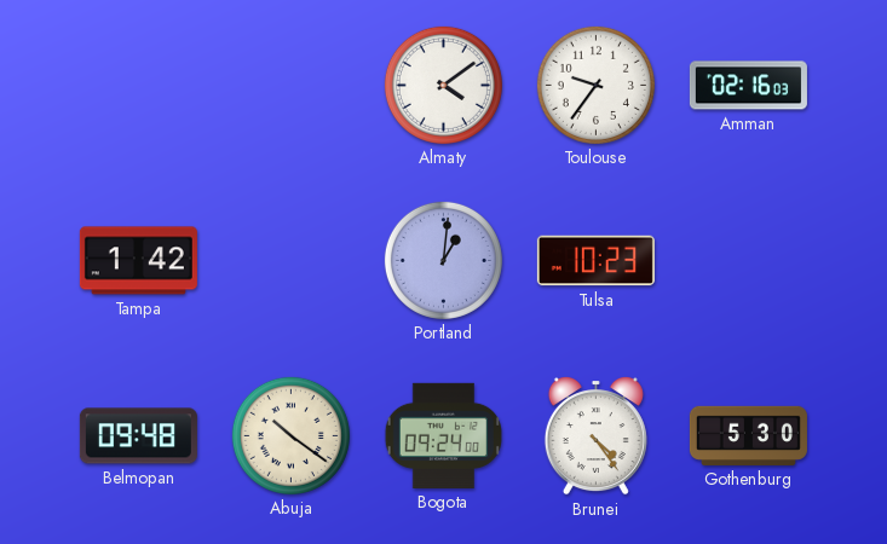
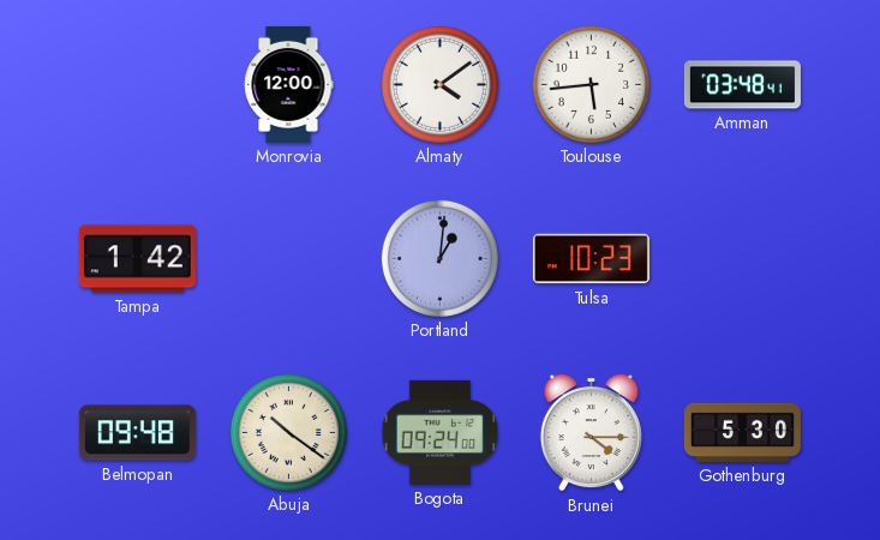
Monrovia: none -> 12:00 (288, 84)
Toulouse: 9:36 -> 5:44 (591, 84)
Amman: 02:16 -> 03:48 (742, 85)
Brunei: 4:24 -> 4:15 (591, 433)
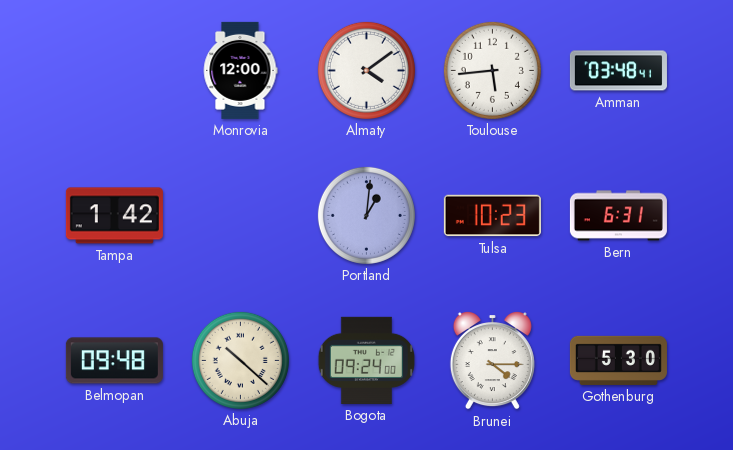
Bern: none -> 6:31 (618, 216)
Abuja: 10:21 -> 10:22 (240, 360)
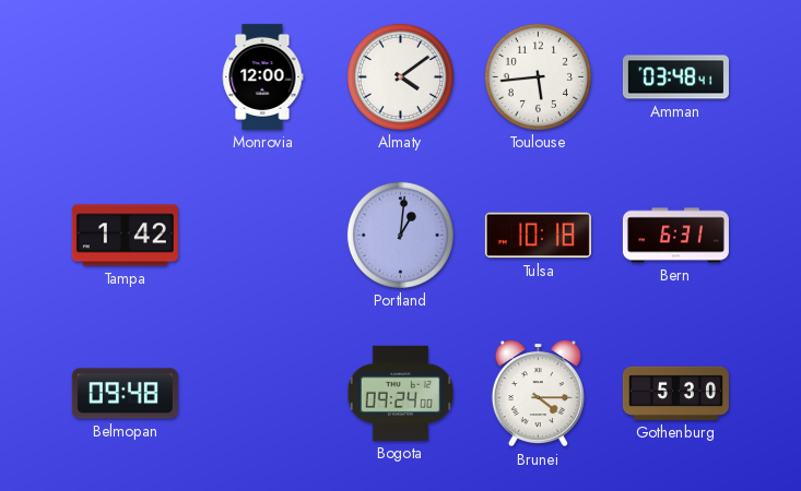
Tulsa: 10:23 -> 10:18 (538, 236)
Abuja: 10:22 -> none (240, 360)
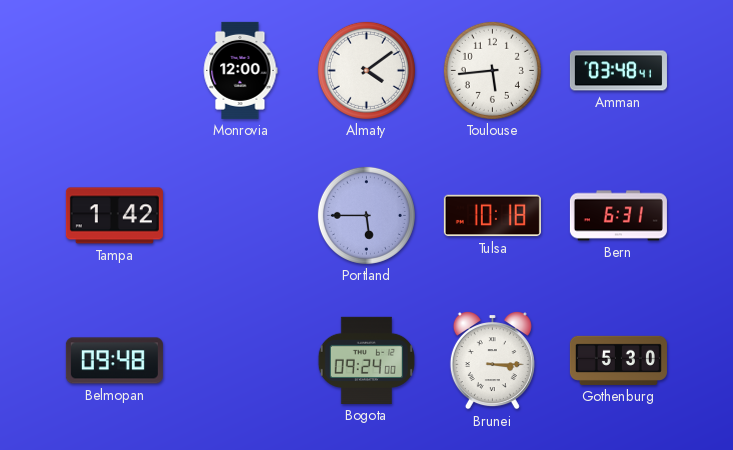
Portland: 1:01 -> 5:45 (366, 215)
Brunei: 4:15 -> 3:15 (492, 361)
